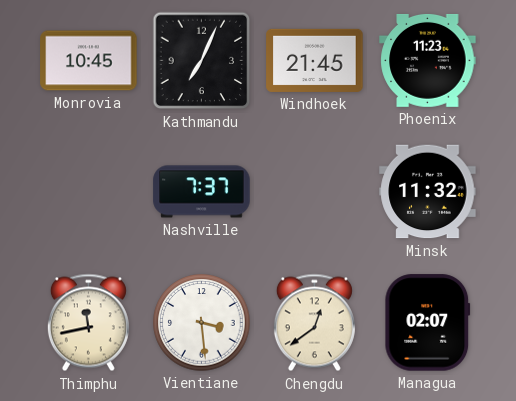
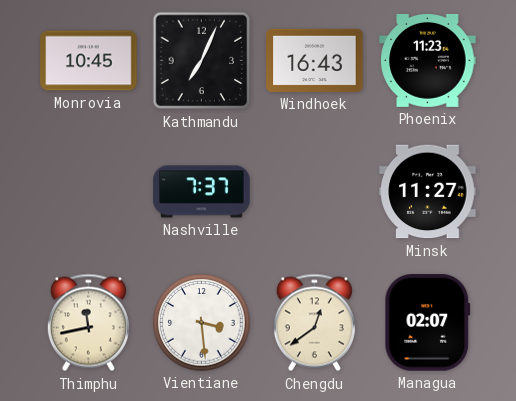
Windhoek: 21:45 -> 16:43 (315, 60)
Minsk: 11:32 -> 11:27 (428, 192)
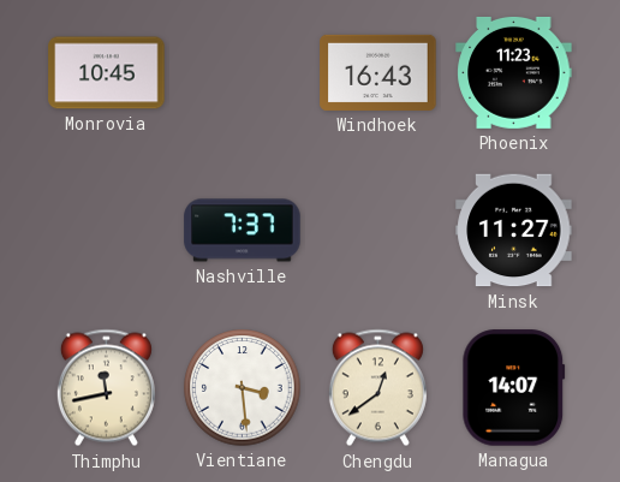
Kathmandu: 7:04 -> none (202, 61)
Managua: 02:07 -> 14:07 (514, 388)
